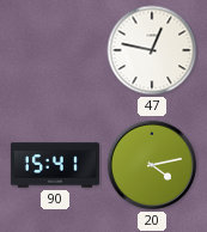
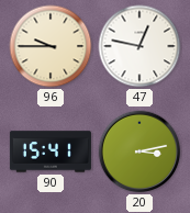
96: none -> 9:45 (51, 46)
20: 4:13 -> 3:13 (139, 152)
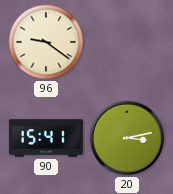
96: 9:45 -> 9:21 (46, 42)
47: 12:47 -> none (139, 46)
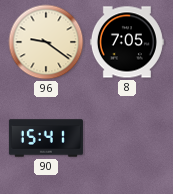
8: none -> 7:05 (127, 42)
20: 3:13 -> none (127, 138)
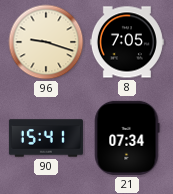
96: 9:21 -> 9:18 (46, 42)
21: none -> 07:34 (127, 138)
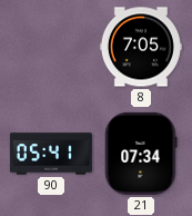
96: 9:18 -> none (46, 42)
90: 15:41 -> 05:41 (51, 154)
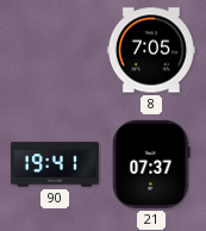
90: 05:41 -> 19:41 (55, 164)
21: 07:34 -> 07:37 (151, 164)
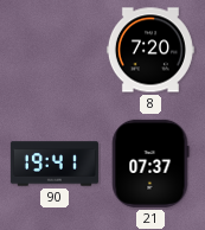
8: 7:05 -> 7:20 (150, 50)
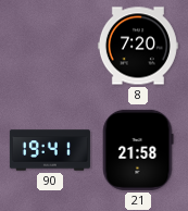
21: 07:37 -> 21:58 (138, 150)
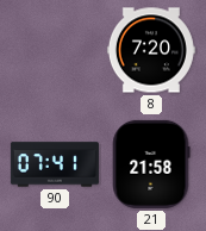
90: 19:41 -> 07:41 (55, 164)
